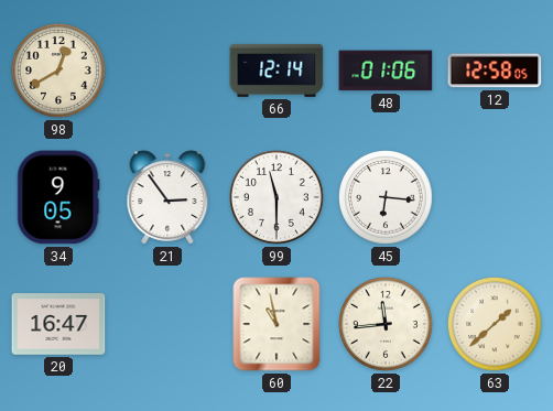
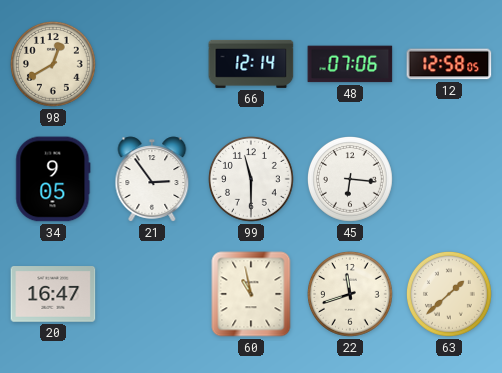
48: 01:06 -> 07:06 (350, 64)
22: 11:44 -> 11:42 (351, 295)
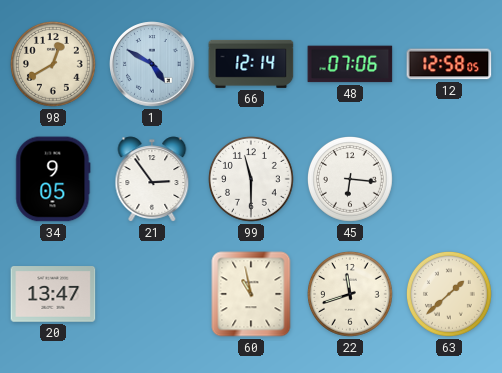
1: none -> 4:50 (152, 64)
20: 16:47 -> 13:47 (53, 294)
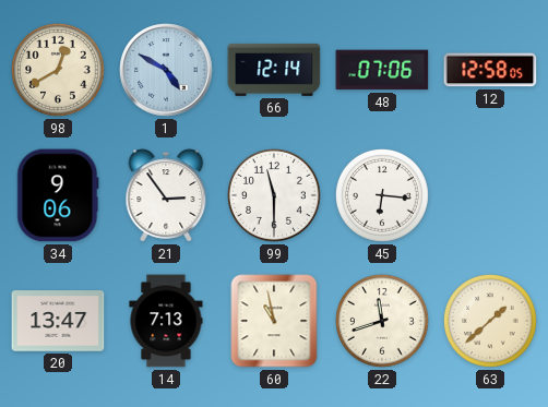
34: 9:05 -> 9:06 (58, 195)
14: none -> 7:13 (166, 321)
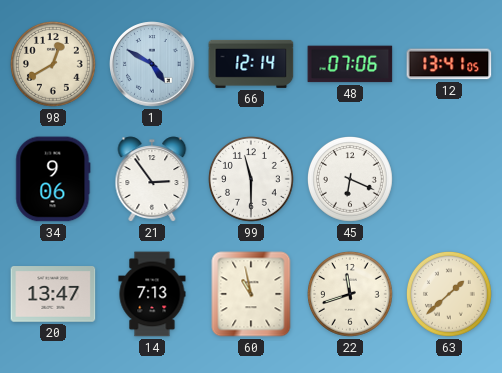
12: 12:58 -> 13:41 (449, 64)
45: 6:16 -> 6:19 (351, 180)
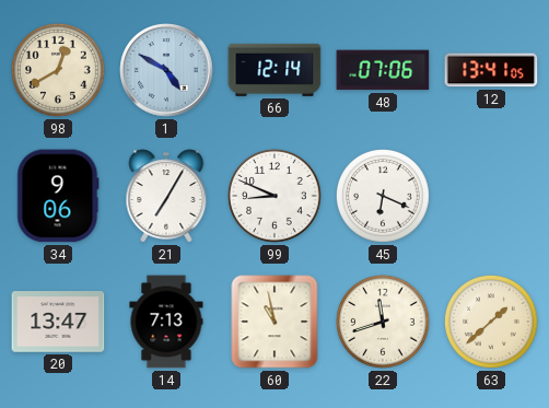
21: 2:54 -> 7:05 (166, 196)
99: 11:30 -> 8:49 (276, 197)
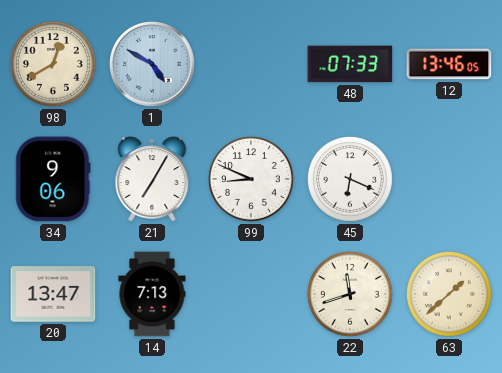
66: 12:14 -> none (274, 70)
48: 07:06 -> 07:33 (350, 64)
12: 13:41 -> 13:46 (449, 64)
60: 10:58 -> none (274, 322)
